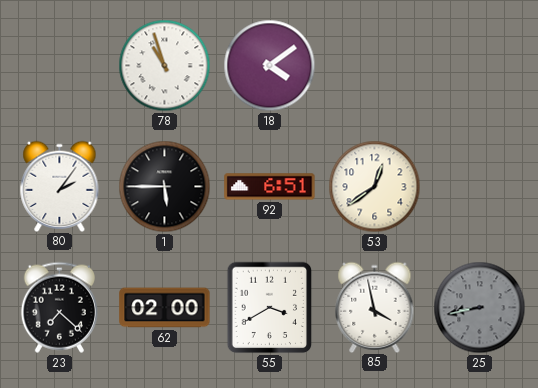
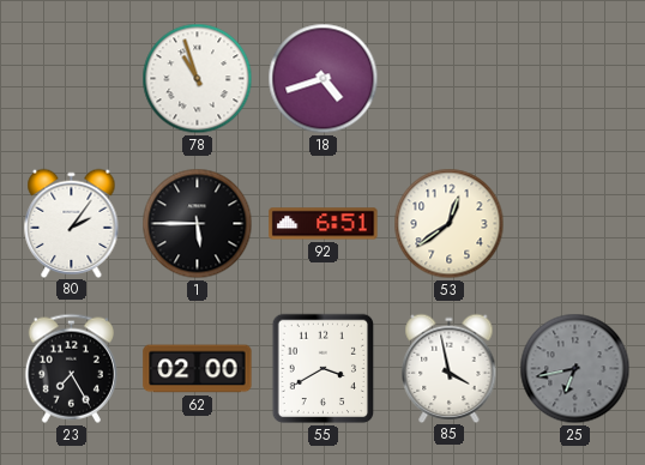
18: 4:09 -> 4:42 (324, 79)
23: 7:22 -> 7:25 (71, 368)
25: 8:43 -> 6:43 (575, 369)
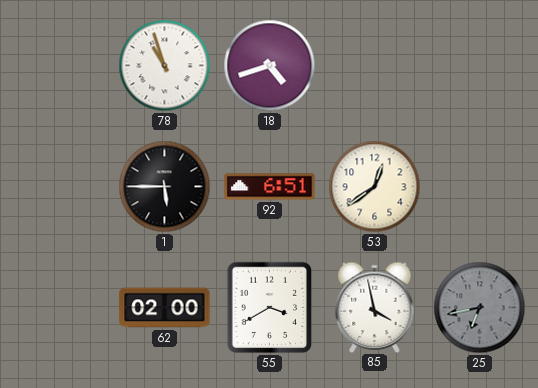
80: 2:06 -> none (72, 223)
23: 7:25 -> none (71, 368)
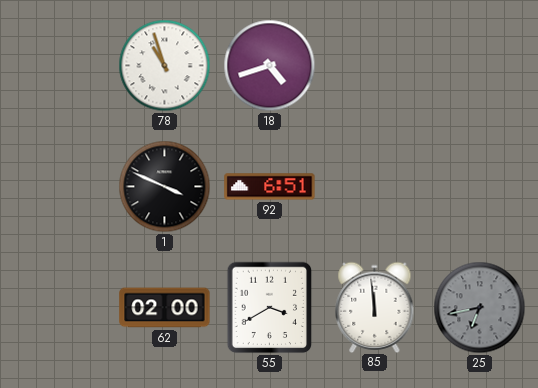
1: 5:45 -> 3:49 (165, 187)
53: 12:39 -> none (375, 187)
85: 3:58 -> 11:59 (375, 307)
